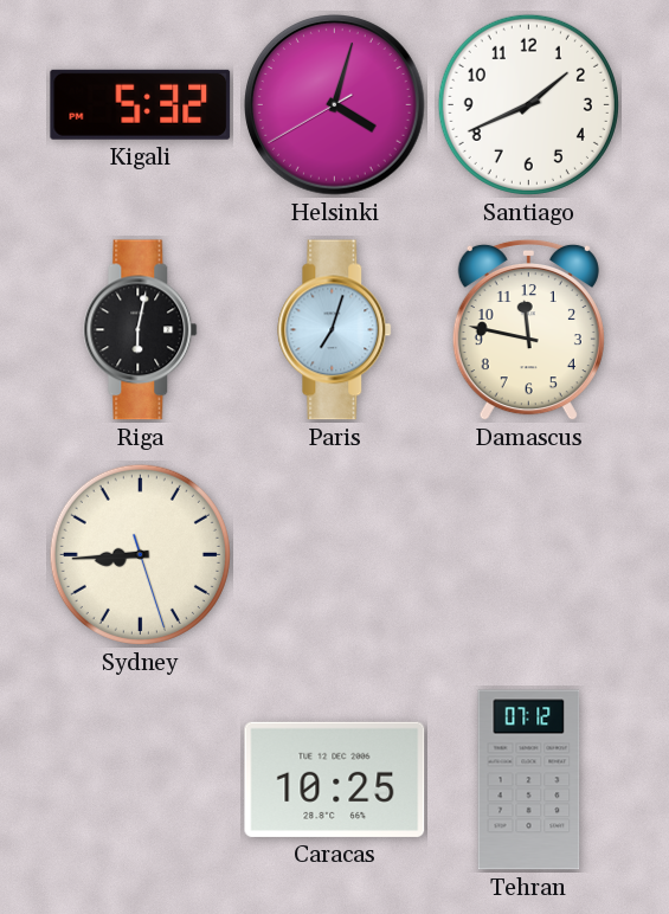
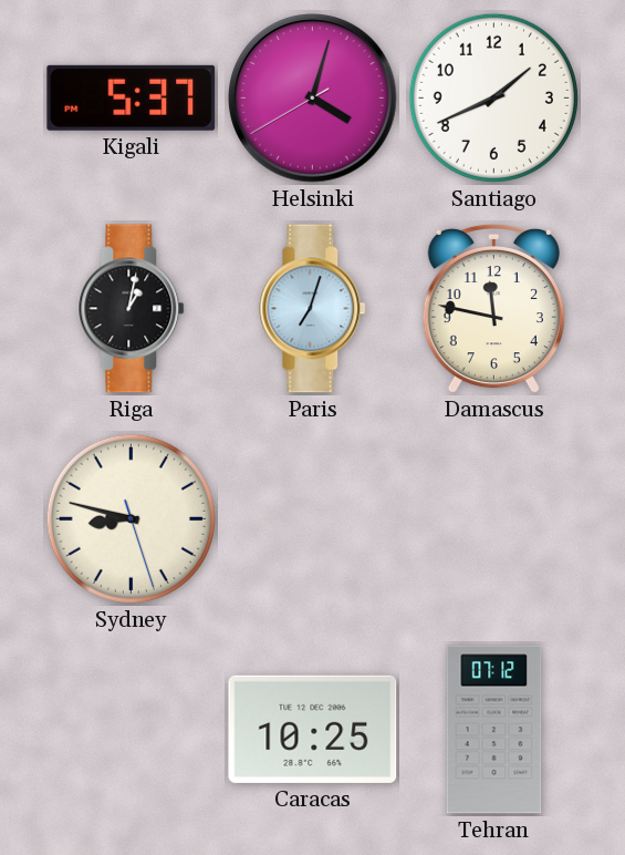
Kigali: 5:32 -> 5:37 (132, 97)
Riga: 6:02 -> 1:02 (132, 309)
Sydney: 8:44 -> 8:47 (131, 518)
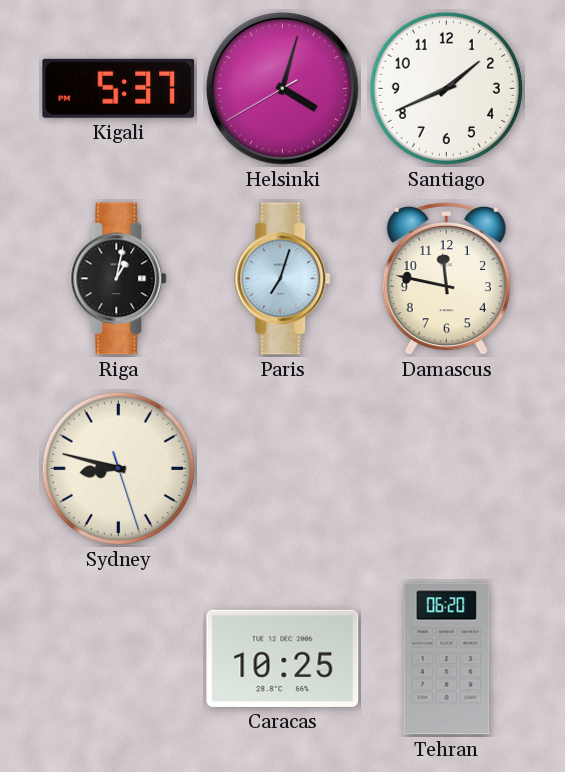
Tehran: 07:12 -> 06:20 (447, 659)
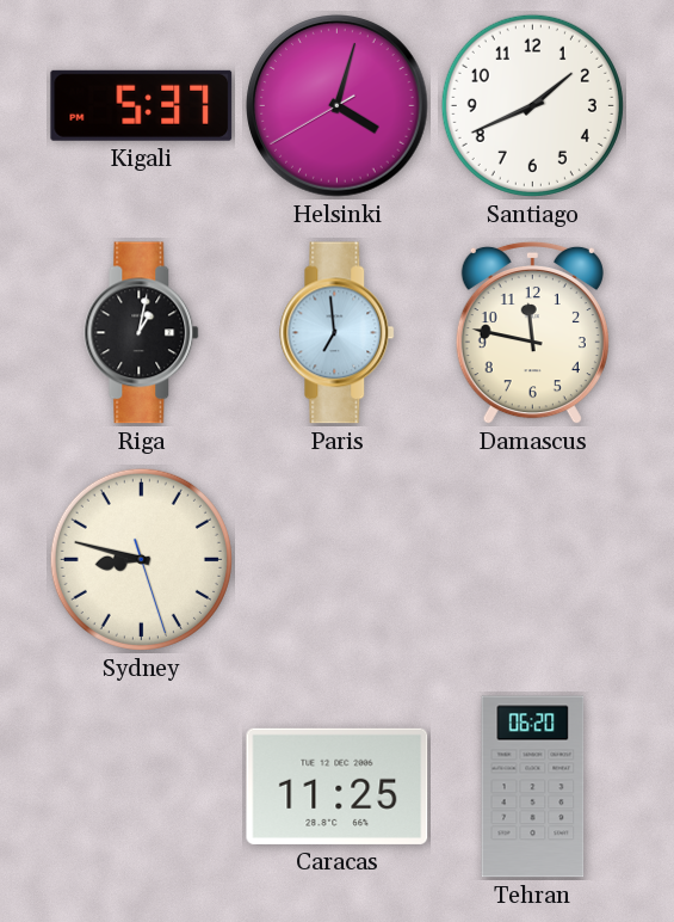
Paris: 7:03 -> 6:59 (338, 333)
Caracas: 10:25 -> 11:25 (338, 786)
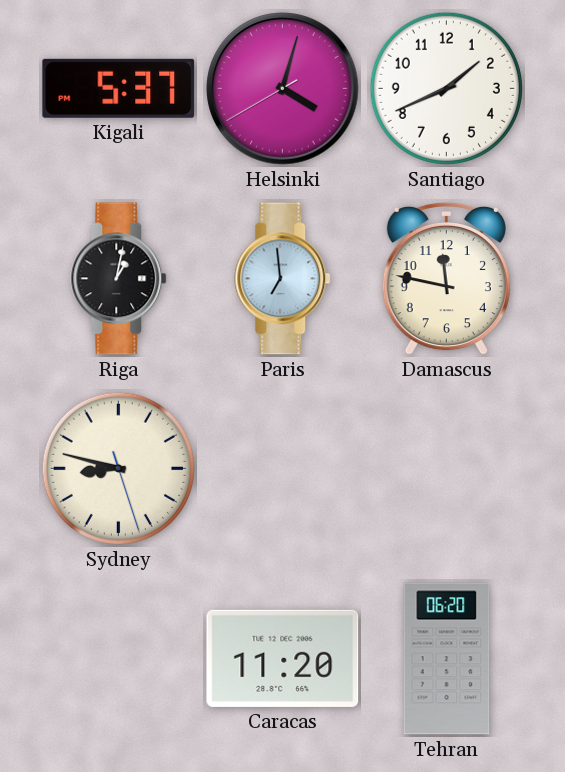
Caracas: 11:25 -> 11:20 (283, 658)
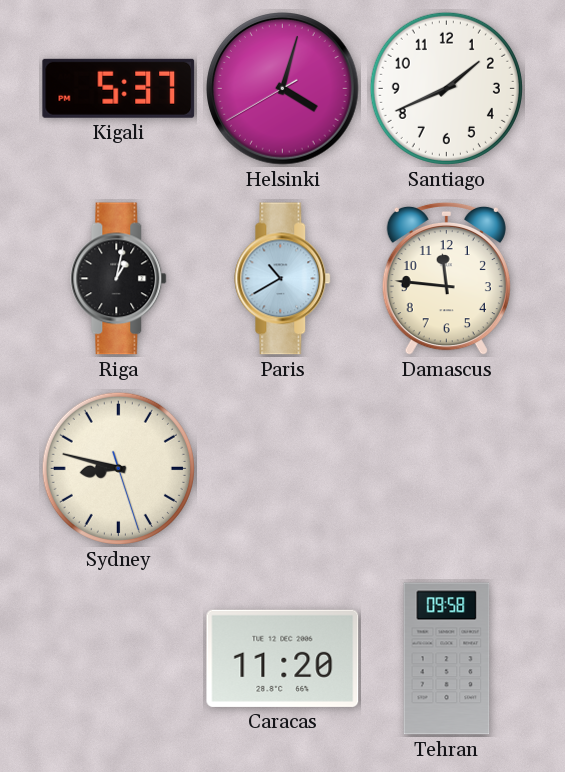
Paris: 6:59 -> 10:40 (283, 279)
Damascus: 11:47 -> 11:46 (446, 279)
Tehran: 06:20 -> 09:58 (447, 659)
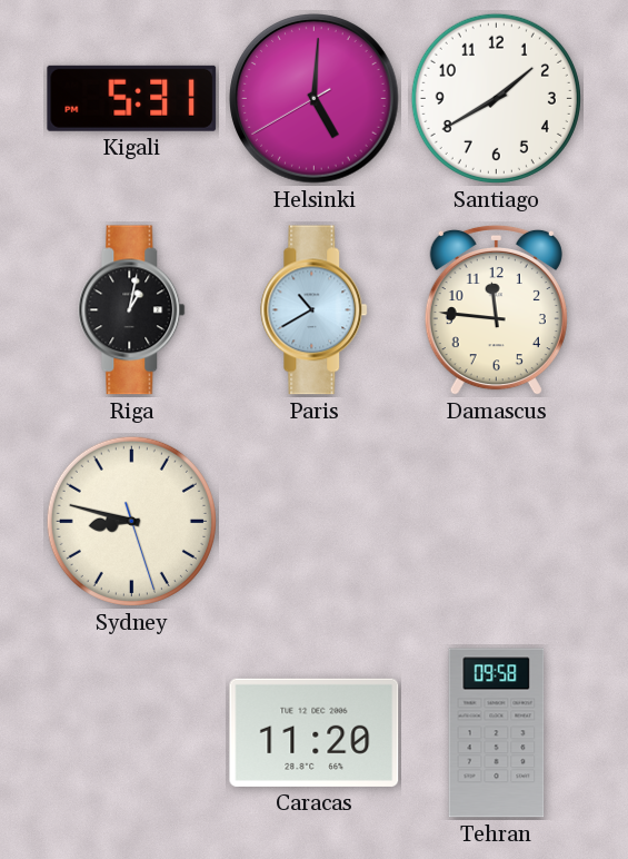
Kigali: 5:37 -> 5:31 (132, 98)
Helsinki: 4:02 -> 5:00 (315, 99)
Santiago: 1:41 -> 1:40 (496, 98)
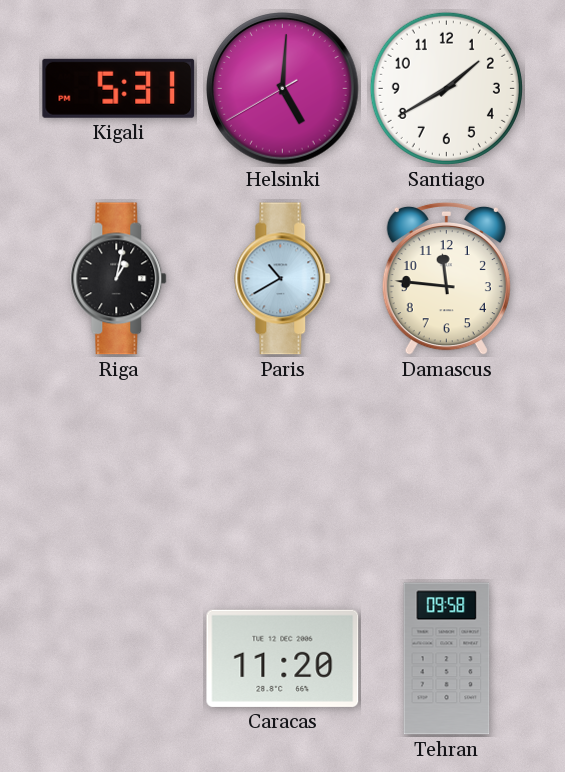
Sydney: 8:47 -> none (131, 521)
